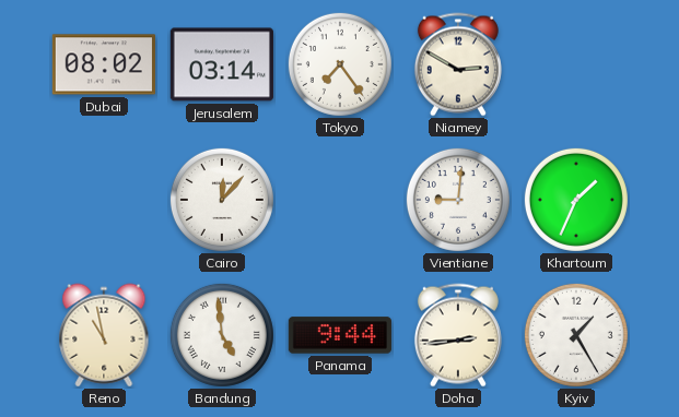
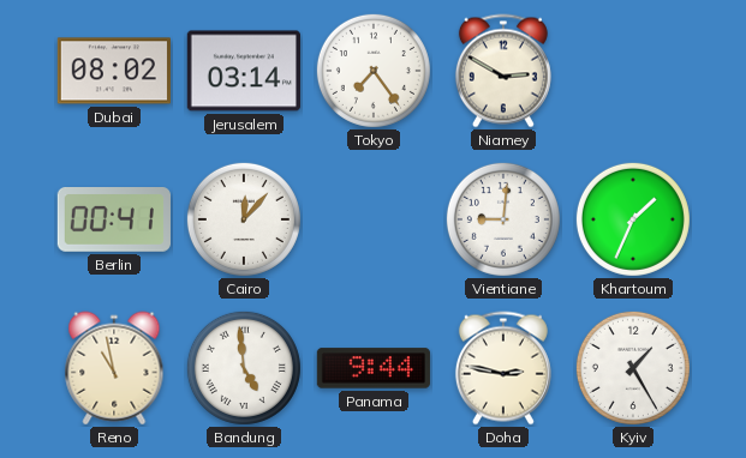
Berlin: none -> 00:41 (114, 221)
Doha: 2:44 -> 2:47 (503, 368)
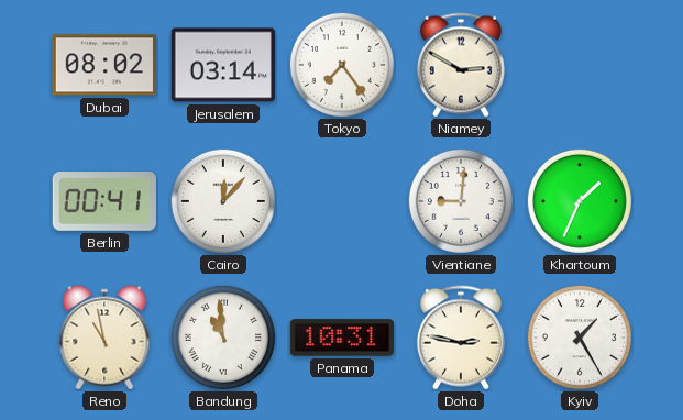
Bandung: 4:59 -> 10:59 (223, 338)
Panama: 9:44 -> 10:31 (342, 338)
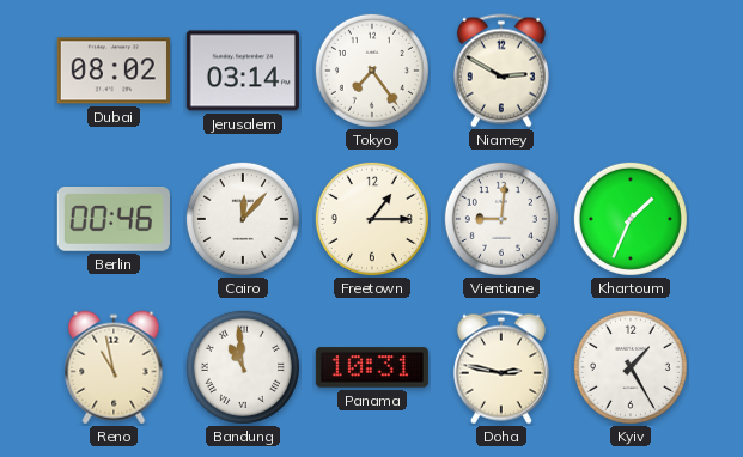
Berlin: 00:41 -> 00:46 (114, 220)
Freetown: none -> 1:15 (372, 219)
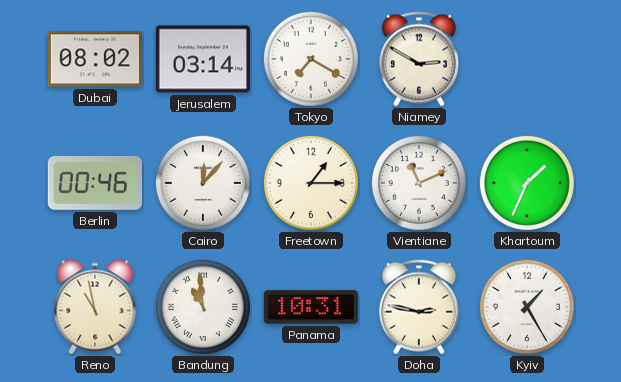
Tokyo: 7:24 -> 7:20 (311, 59)
Vientiane: 9:01 -> 11:11 (419, 183)
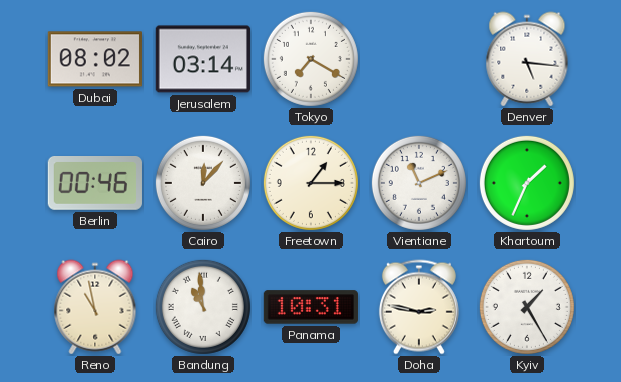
Niamey: 2:50 -> none (419, 59)
Denver: none -> 5:16 (527, 59)
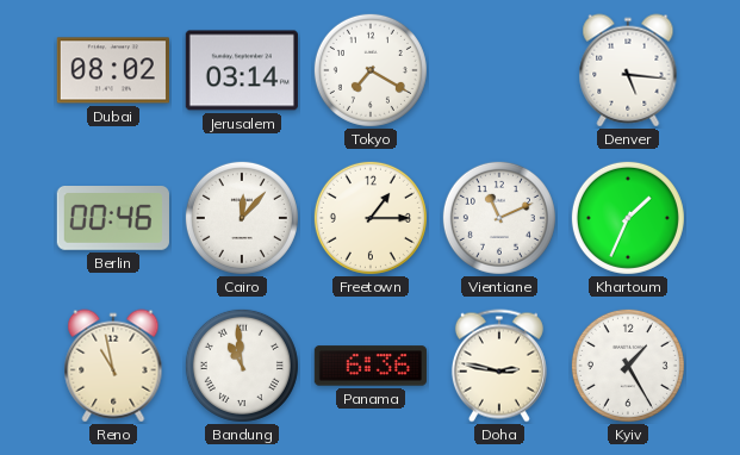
Panama: 10:31 -> 6:36 (371, 366)
